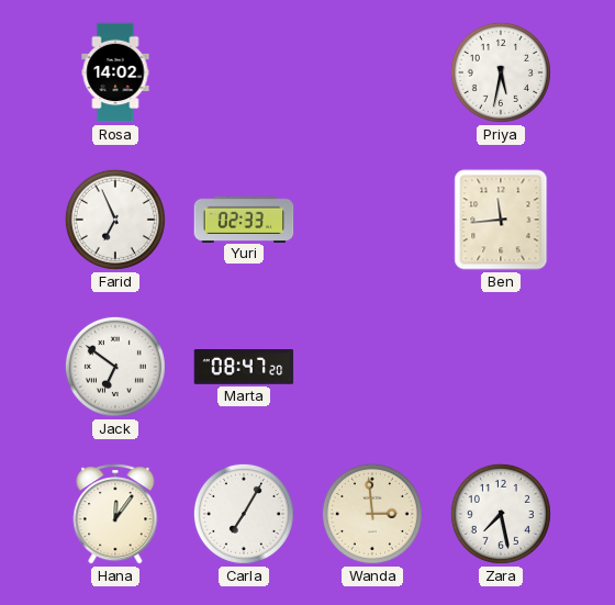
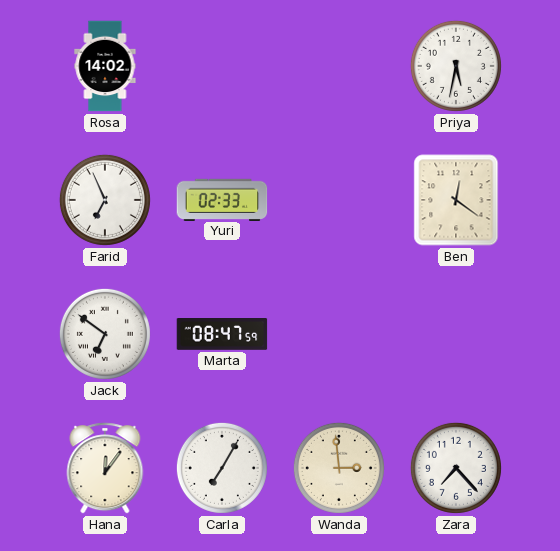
Ben: 11:44 -> 12:21 (456, 200)
Marta: 08:47:20 -> 08:47:59 (222, 334)
Zara: 7:28 -> 7:23 (456, 468)
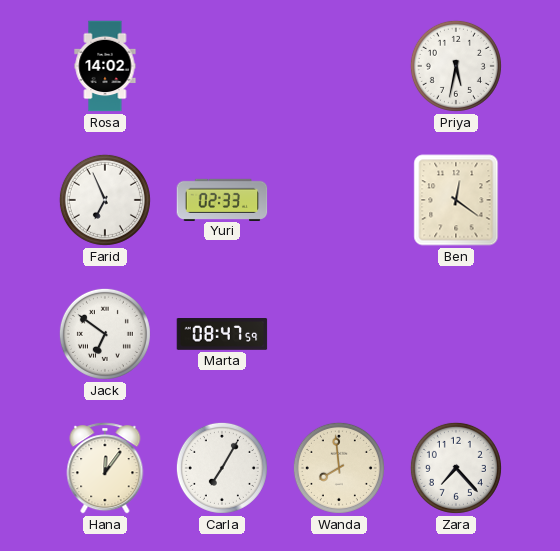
Wanda: 2:59 -> 7:59 (339, 468)
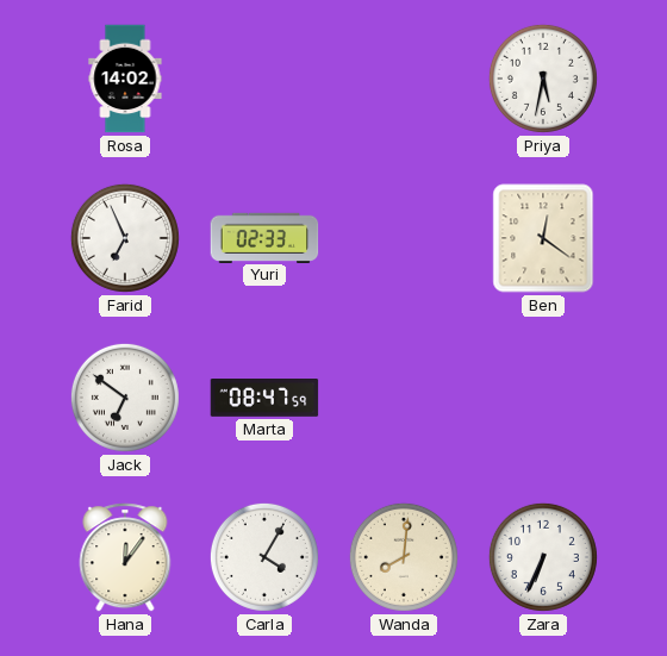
Carla: 7:05 -> 4:05 (264, 557)
Wanda: 7:59 -> 8:01 (404, 557)
Zara: 7:23 -> 6:34 (543, 557)
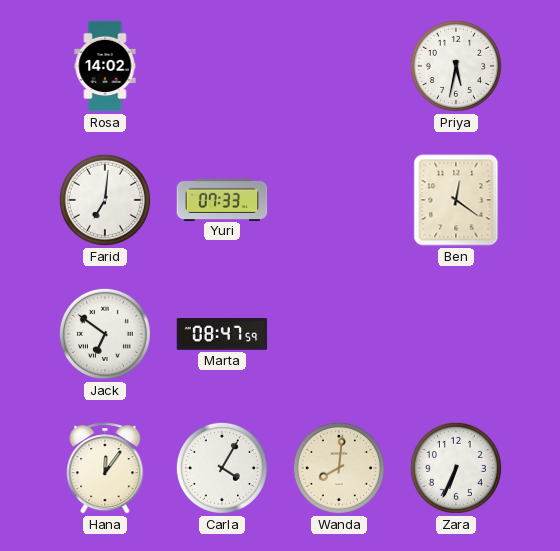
Farid: 6:56 -> 7:01 (105, 200)
Yuri: 02:33 -> 07:33 (222, 199)
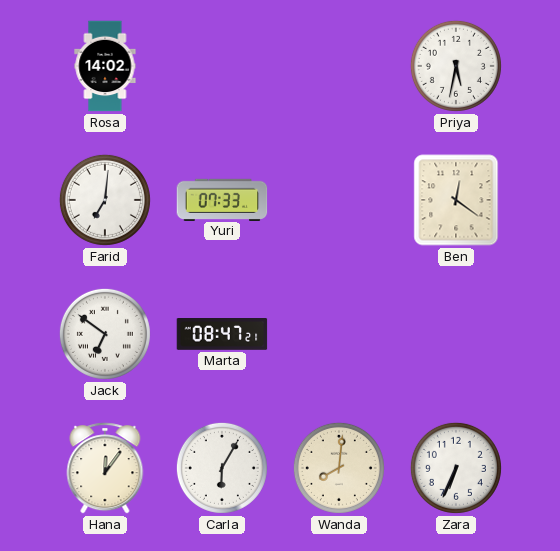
Marta: 08:47:59 -> 08:47:21 (222, 334)
Carla: 4:05 -> 6:05 (222, 468)
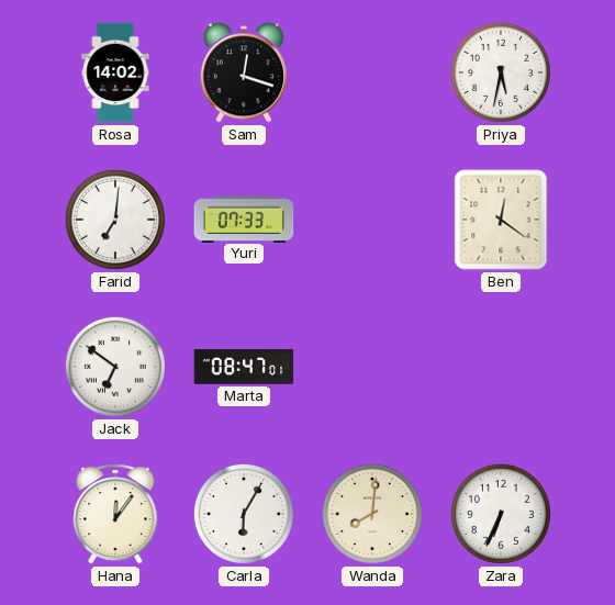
Sam: none -> 12:18 (243, 72)
Marta: 08:47:21 -> 08:47:01 (244, 367)
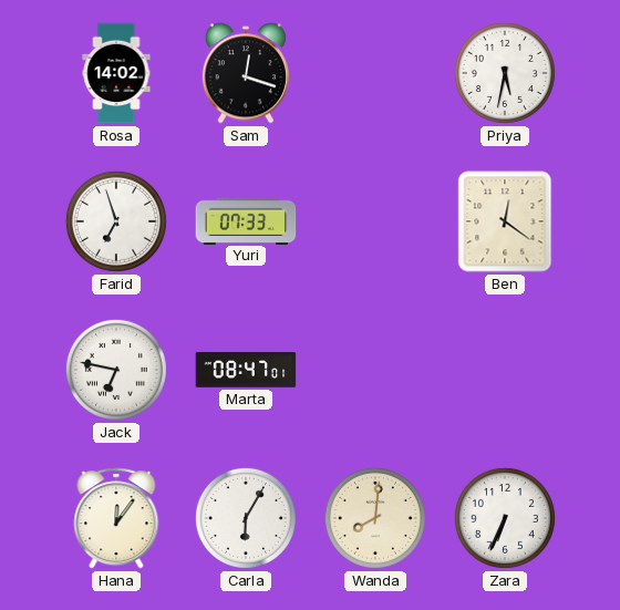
Farid: 7:01 -> 6:57 (116, 221)
Jack: 6:51 -> 6:47 (116, 370)
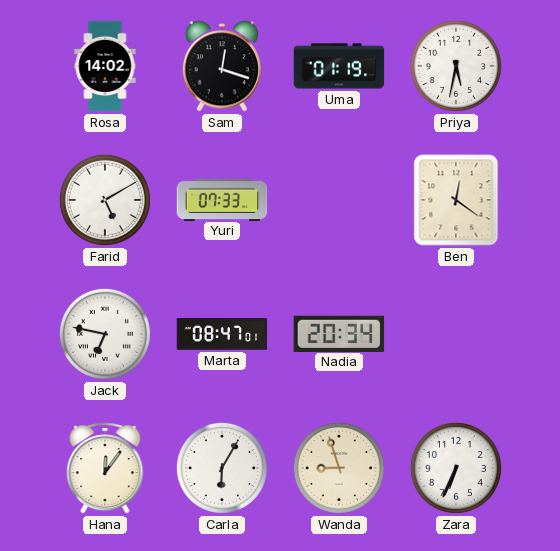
Uma: none -> 01:19 (339, 66)
Farid: 6:57 -> 5:10 (105, 200)
Nadia: none -> 20:34 (339, 333)
Wanda: 8:01 -> 8:57 (339, 468)
